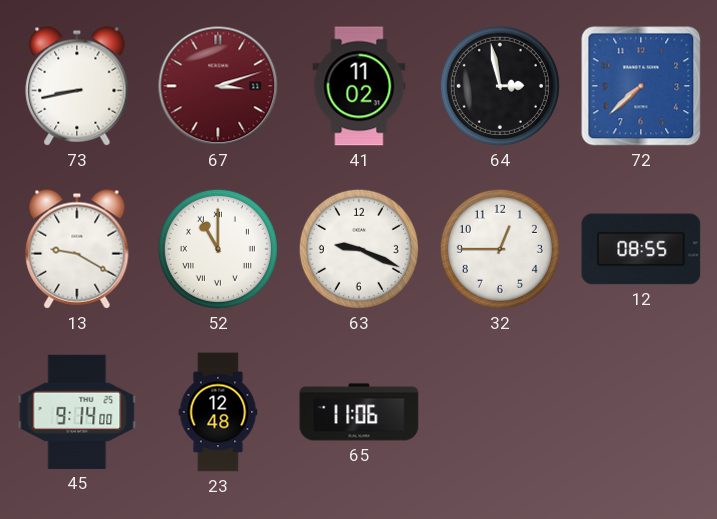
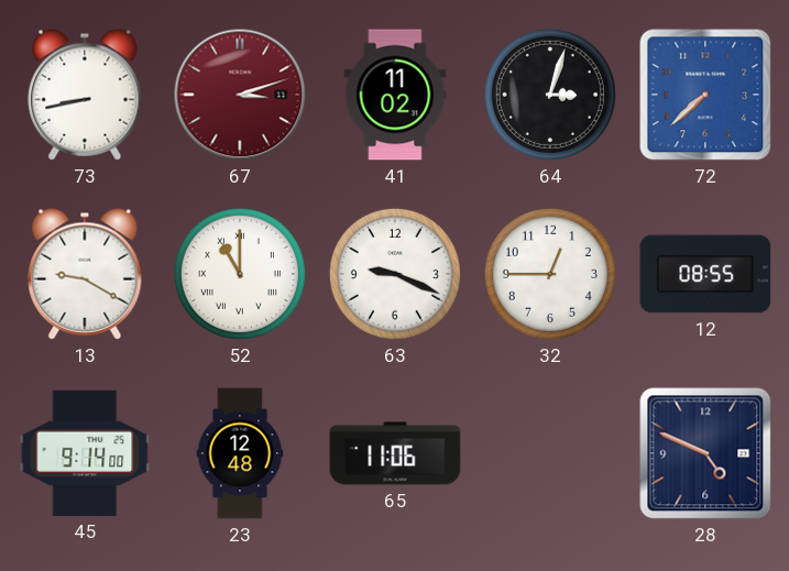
64: 2:58 -> 3:03 (550, 95)
28: none -> 4:49 (705, 453)
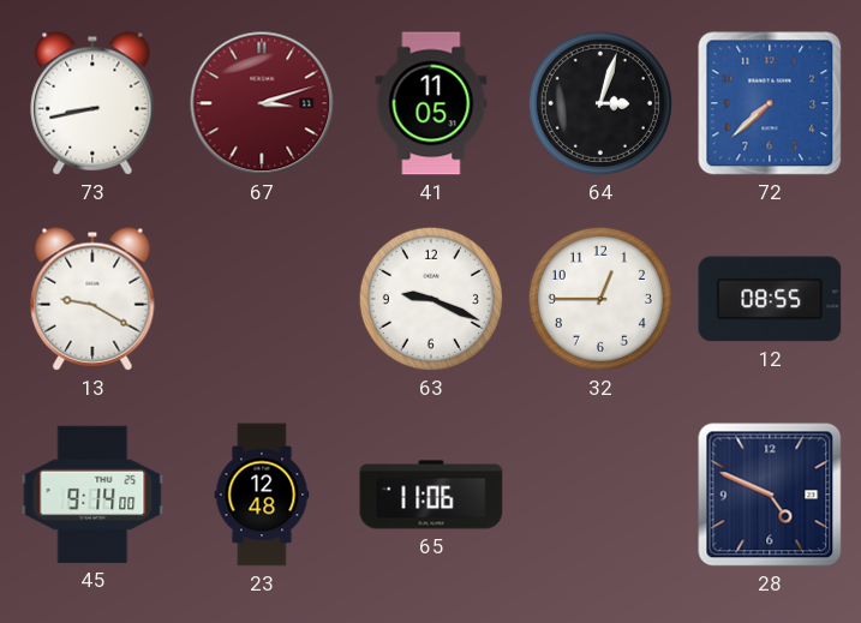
41: 11:02 -> 11:05 (431, 103)
52: 11:00 -> none (240, 274)
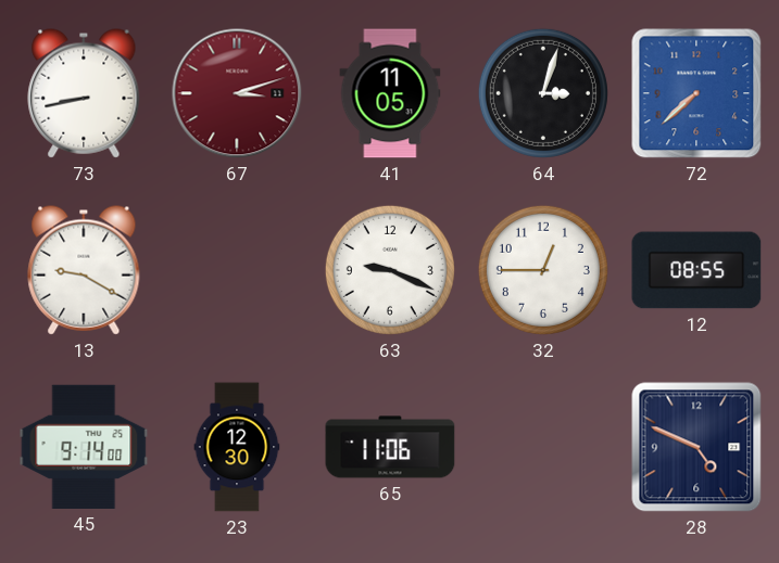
23: 12:48 -> 12:30 (237, 447)
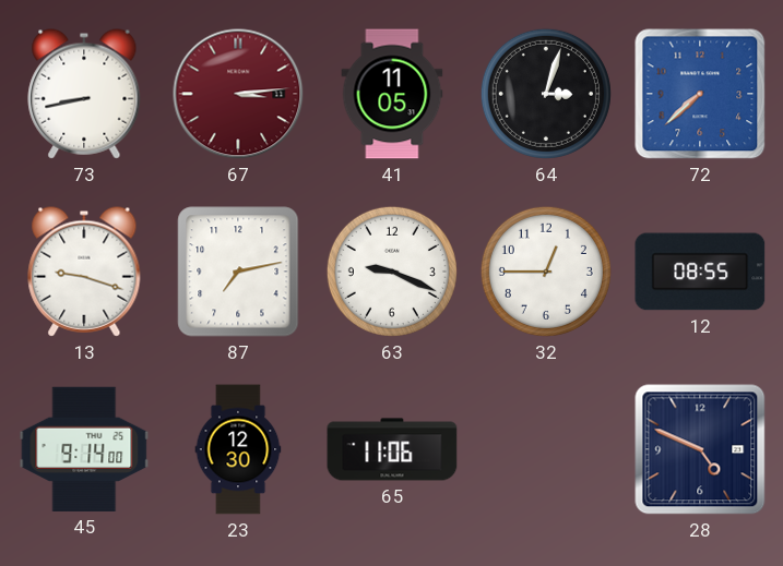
67: 3:12 -> 3:14 (238, 94)
13: 9:20 -> 9:18 (84, 272)
87: none -> 7:13 (238, 272)
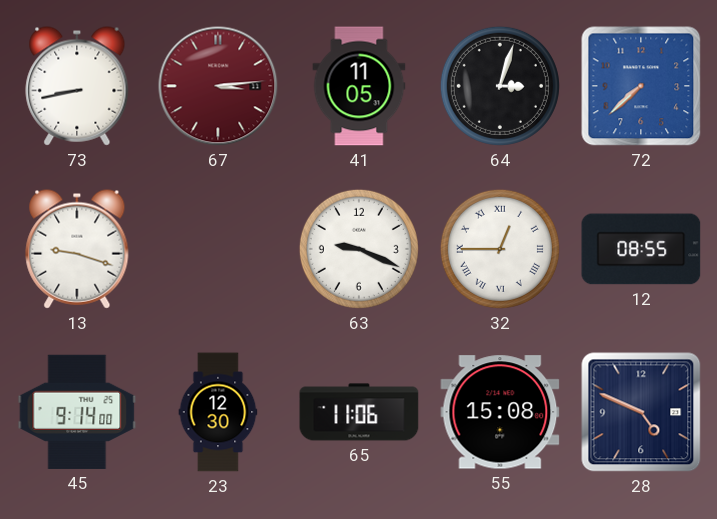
87: 7:13 -> none (238, 272)
32 numerals: Arabic -> Roman (500, 249)
55: none -> 15:08 (500, 412)
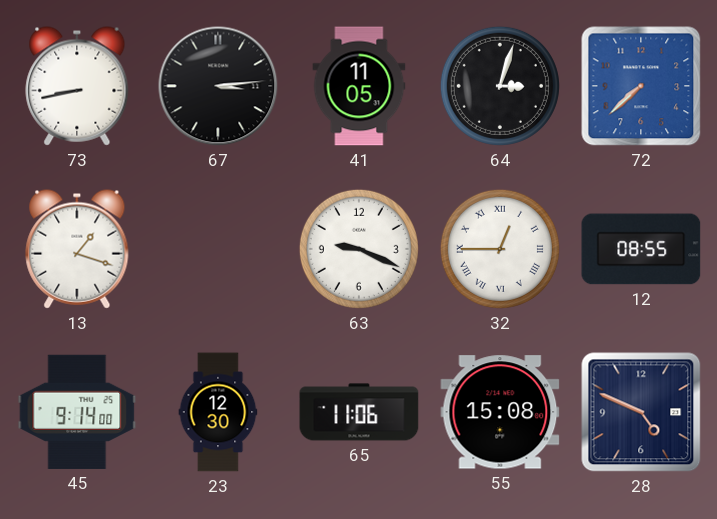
67 dial: burgundy -> black (218, 86)
13: 9:18 -> 1:18 (77, 249)
